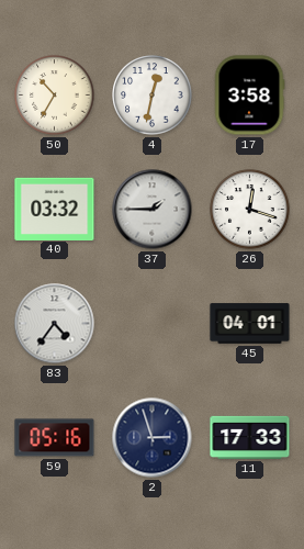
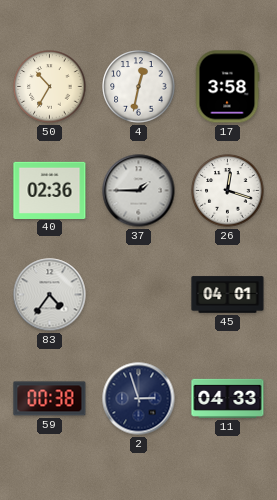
40: 03:32 -> 02:36 (50, 190)
59: 05:16 -> 00:38 (50, 399)
11: 17:33 -> 04:33 (228, 398)
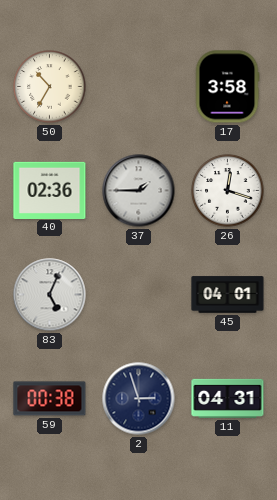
4: 12:32 -> none (139, 87)
83: 4:36 -> 5:04 (50, 295)
11: 04:33 -> 04:31 (228, 398)
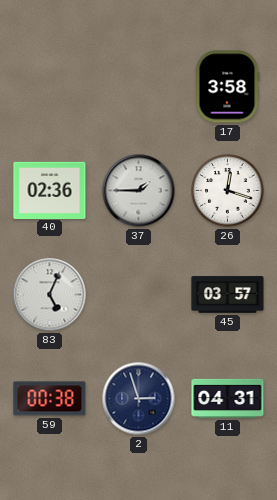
50: 10:35 -> none (50, 87)
45: 04:01 -> 03:57 (228, 295)
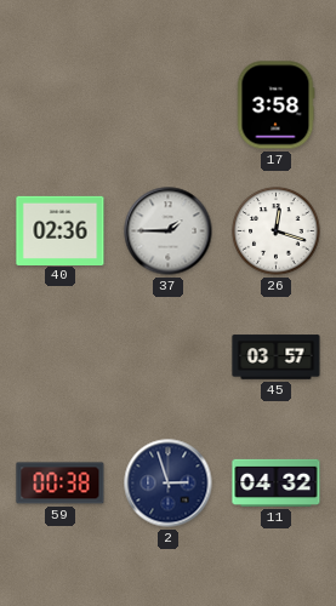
83: 5:04 -> none (50, 295)
11: 04:31 -> 04:32 (277, 482)
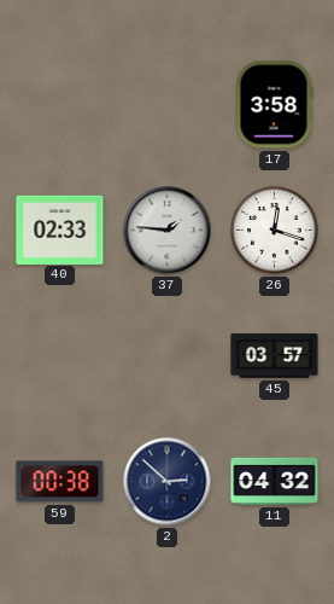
40: 02:36 -> 02:33 (60, 230)
37: 1:45 -> 1:46 (168, 231)
2: 2:57 -> 2:52 (168, 482)
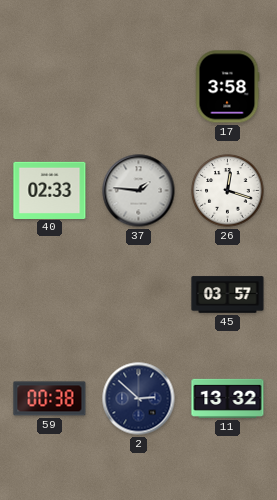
11: 04:32 -> 13:32 (228, 398)
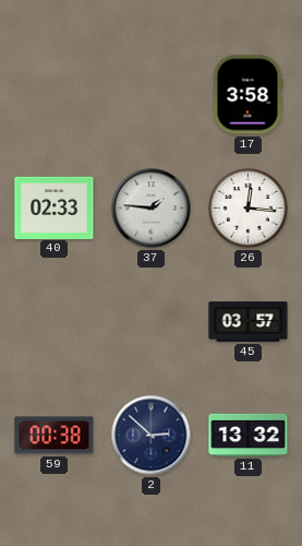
26: 12:18 -> 12:16 (249, 209)
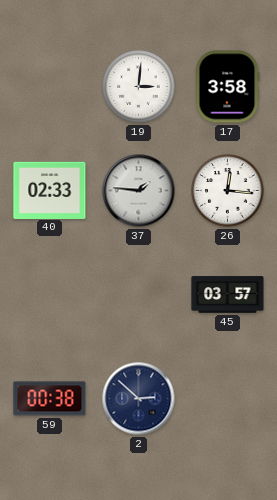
19: none -> 3:01 (139, 87)
11: 13:32 -> none (249, 435)
